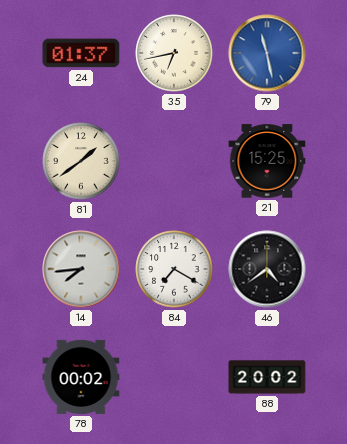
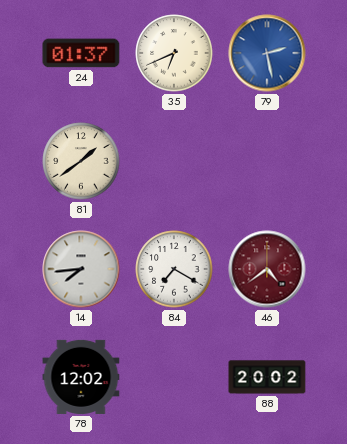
35: 6:43 -> 6:41 (174, 53)
79: 11:28 -> 2:28 (267, 53)
21: 15:25 -> none (267, 161)
46 dial: black -> burgundy (267, 269)
78: 00:02 -> 12:02 (81, 377)
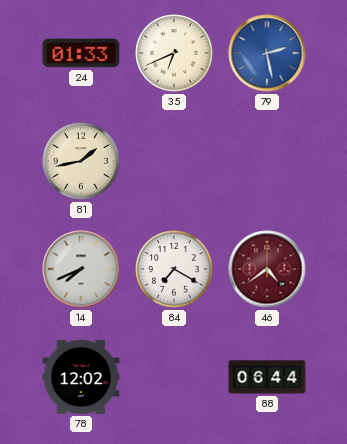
24: 01:37 -> 01:33 (81, 53)
81: 1:39 -> 1:43 (81, 161)
14: 7:44 -> 7:41 (81, 269)
88: 20:02 -> 06:44 (267, 377)
